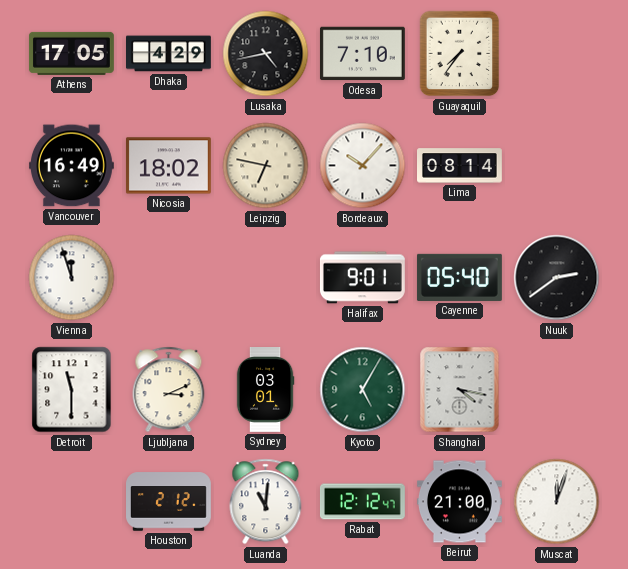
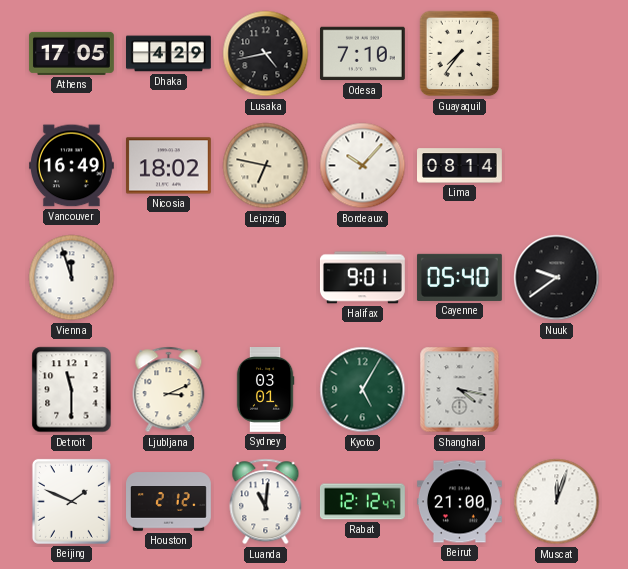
Nuuk: 2:39 -> 9:39 (557, 278)
Beijing: none -> 1:49 (71, 501)
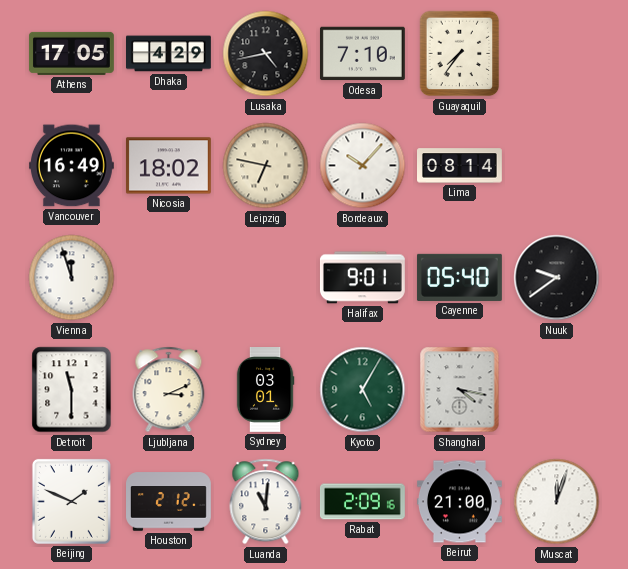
Rabat: 12:12 -> 2:09 (362, 502)
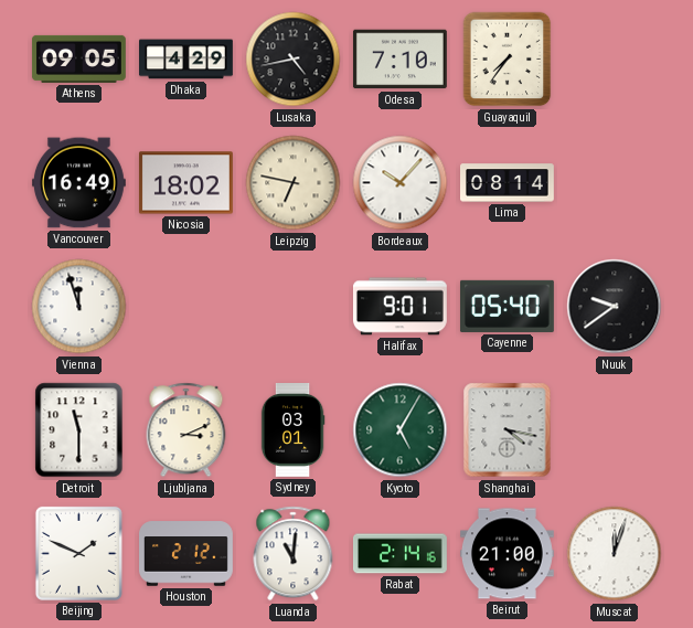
Athens: 17:05 -> 09:05 (78, 58)
Rabat: 2:09 -> 2:14 (399, 554)
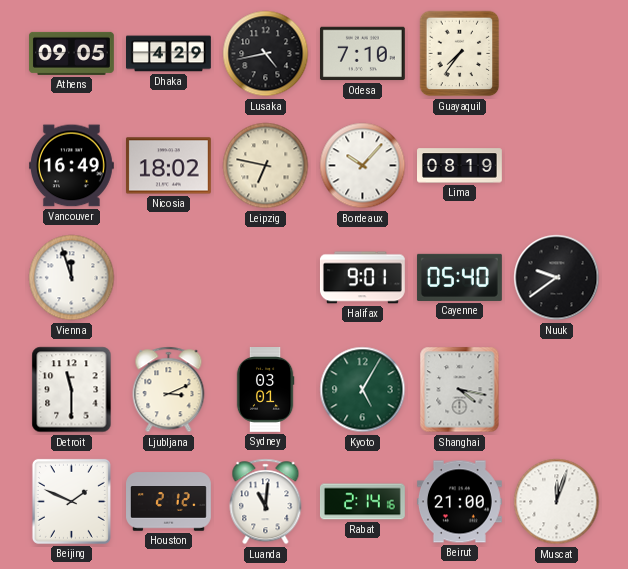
Lima: 08:14 -> 08:19 (460, 166)
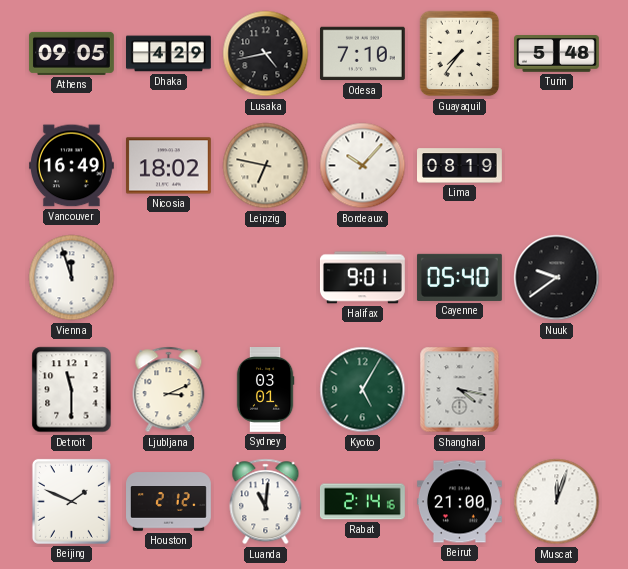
Turin: none -> 5:48 (557, 54)
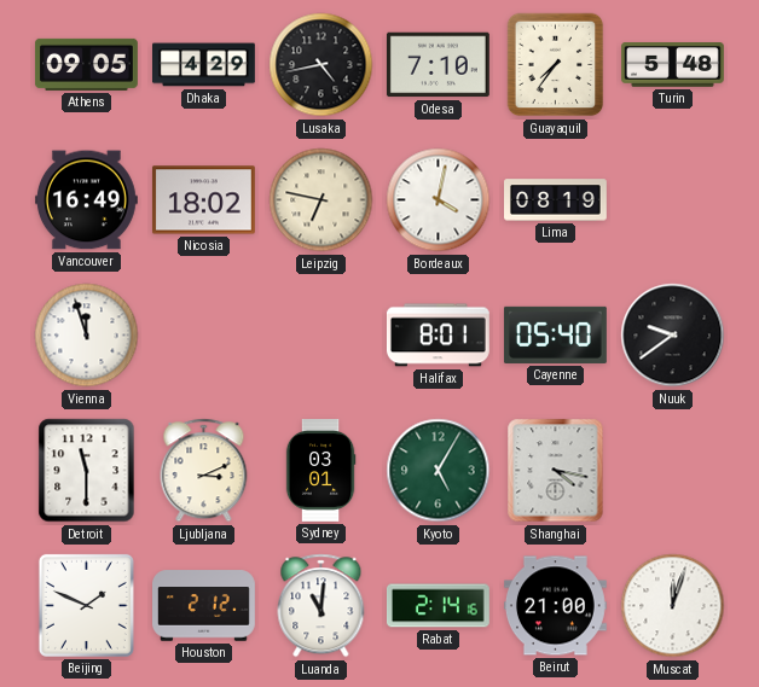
Bordeaux: 10:07 -> 4:02 (439, 200)
Halifax: 9:01 -> 8:01 (438, 336)
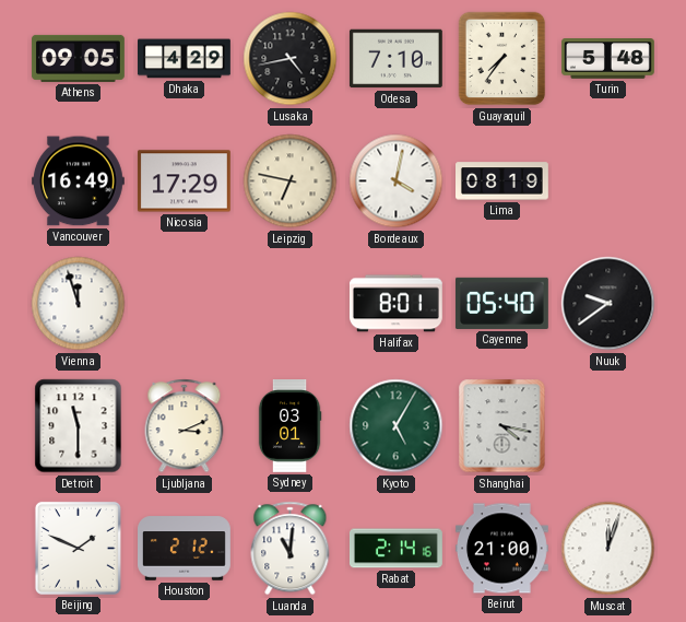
Nicosia: 18:02 -> 17:29 (184, 181)
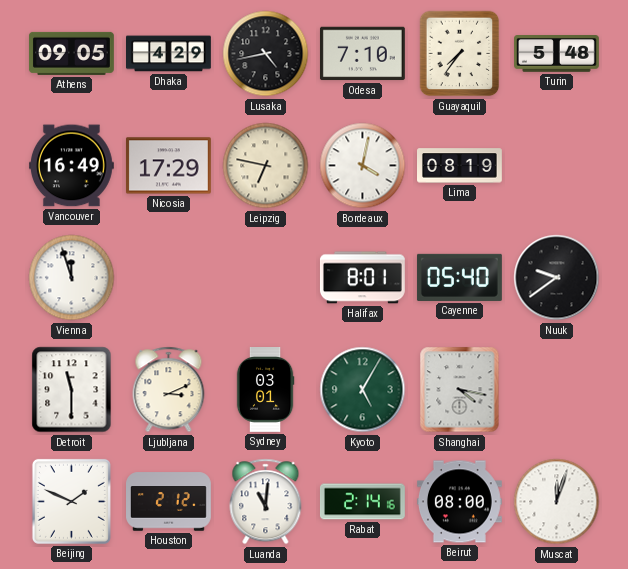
Beirut: 21:00 -> 08:00 (459, 502)
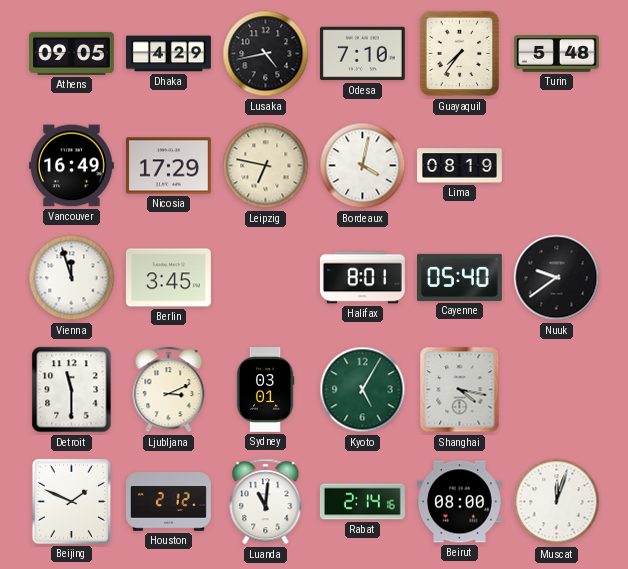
Berlin: none -> 3:45 (168, 278)
